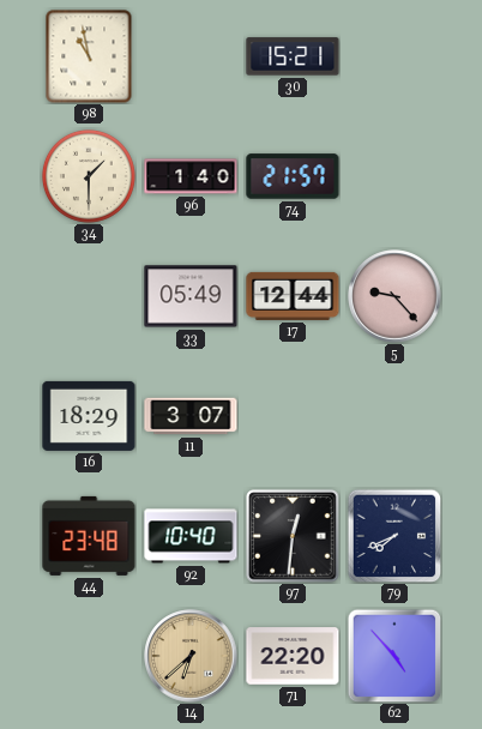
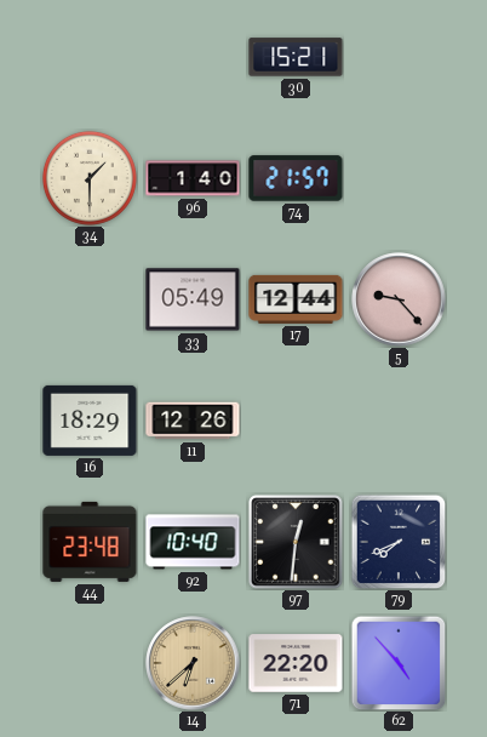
98: 10:58 -> none (89, 56)
11: 3:07 -> 12:26 (193, 421)
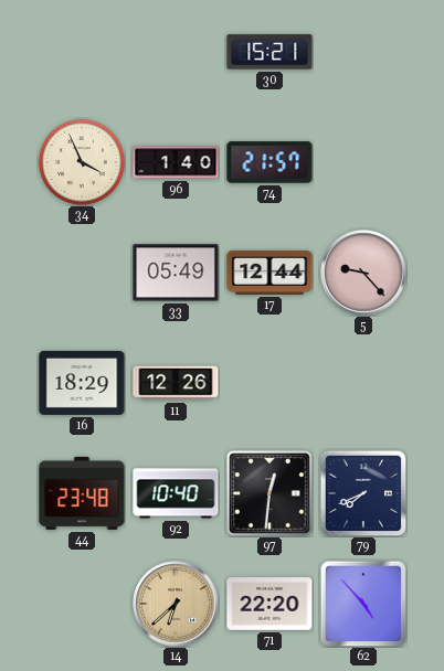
34: 1:30 -> 3:56 (82, 162)
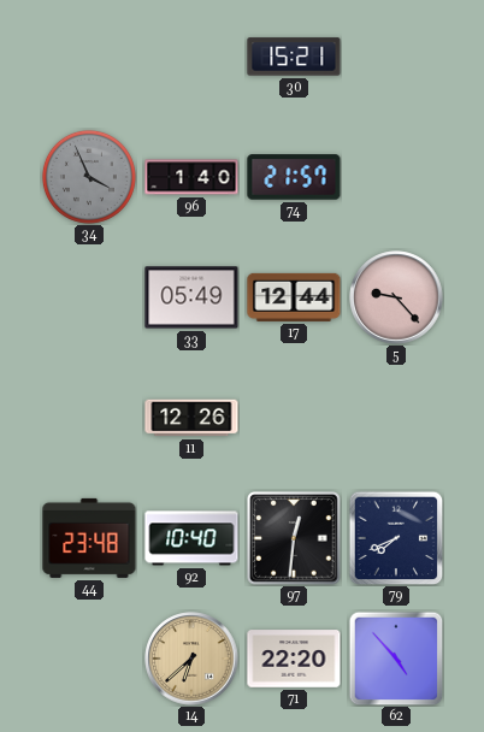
34 dial: cream -> grey (89, 177)
16: 18:29 -> none (82, 383)
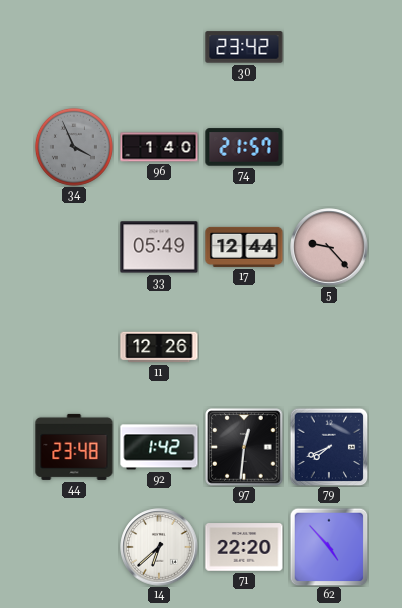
30: 15:21 -> 23:42 (244, 47)
92: 10:40 -> 1:42 (159, 447)
14 dial: champagne -> white (159, 547)
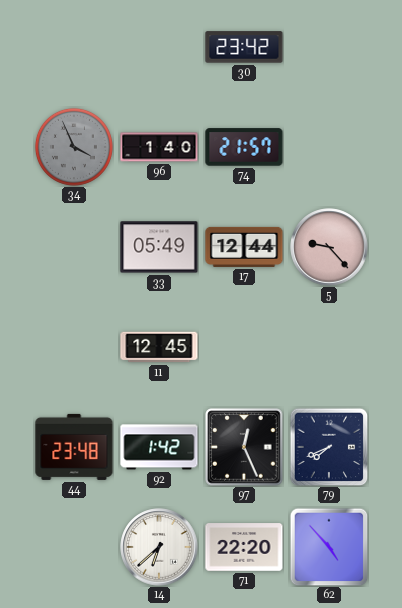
11: 12:26 -> 12:45 (159, 347)
97: 12:31 -> 12:26 (244, 447)
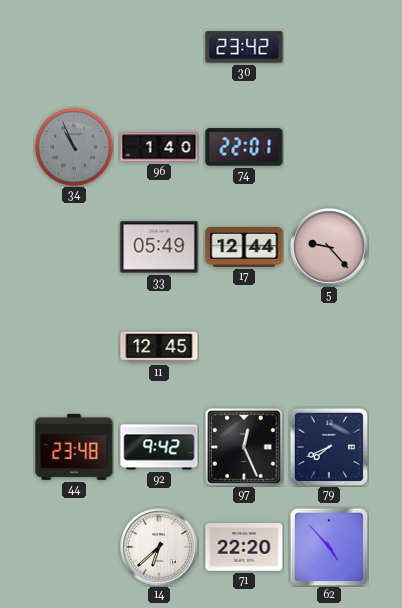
34: 3:56 -> 10:56 (74, 147)
74: 21:57 -> 22:01 (244, 147)
92: 1:42 -> 9:42 (159, 447)
